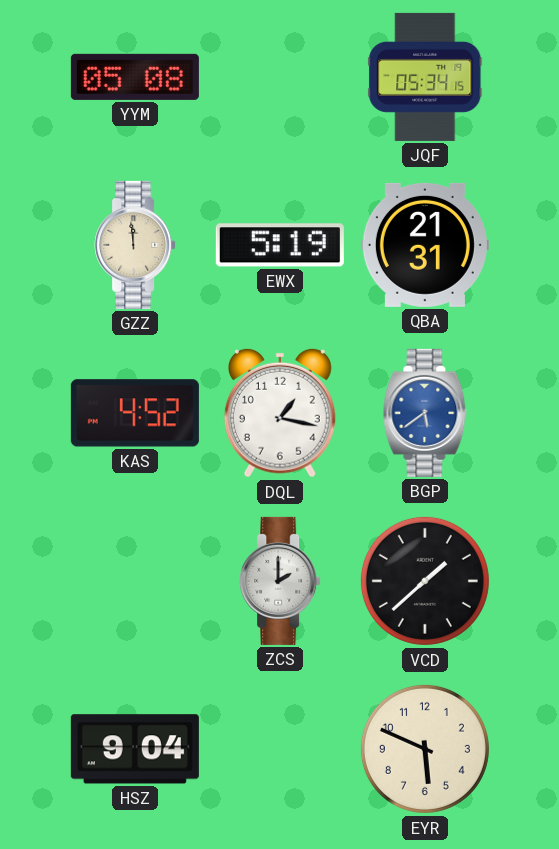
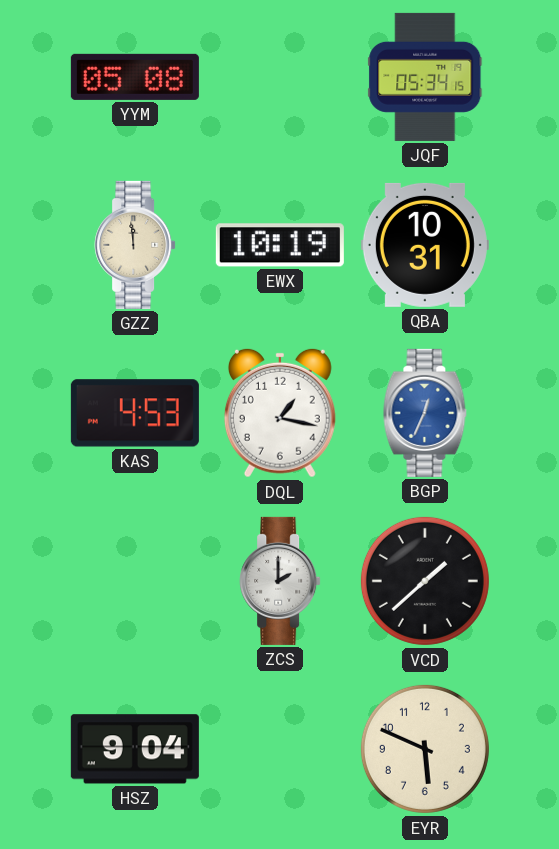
EWX: 5:19 -> 10:19 (280, 245)
QBA: 21:31 -> 10:31 (425, 245)
KAS: 4:52 -> 4:53 (135, 413)
BGP: 5:39 -> 12:34 (425, 413)
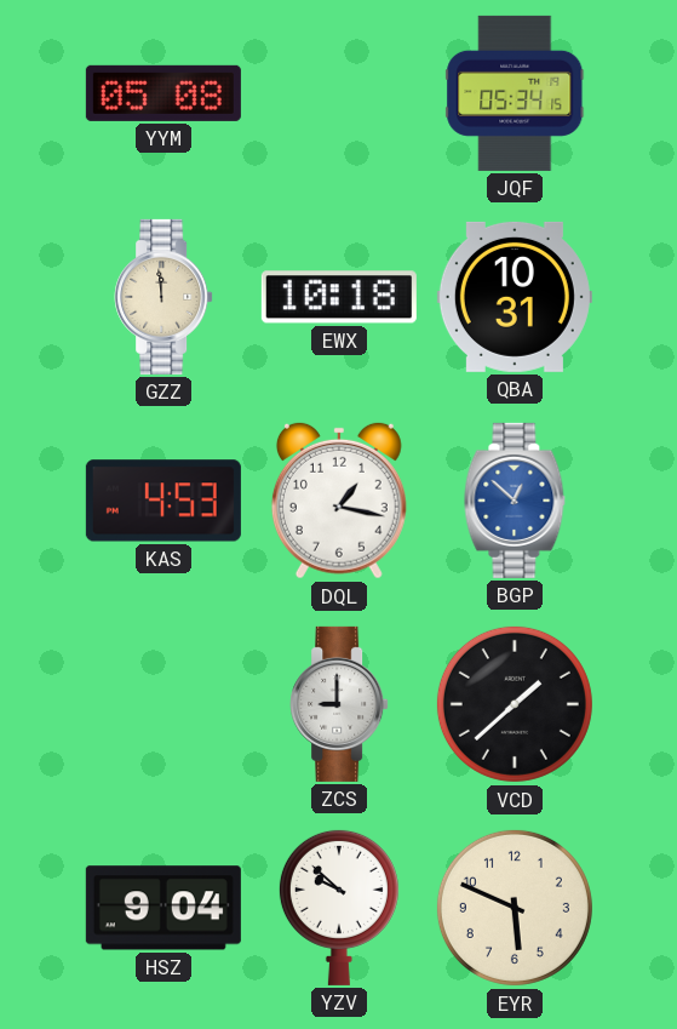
EWX: 10:19 -> 10:18 (339, 297)
BGP: 12:34 -> 12:52 (515, 501)
ZCS: 2:00 -> 9:00 (339, 704)
YZV: none -> 9:52 (339, 907)
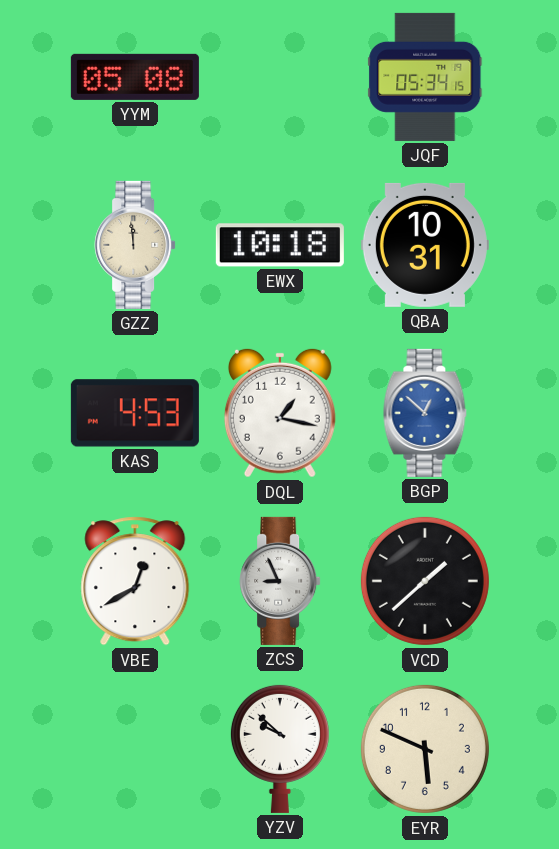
VBE: none -> 12:40 (135, 581)
ZCS: 9:00 -> 8:56 (280, 581)
HSZ: 9:04 -> none (163, 908)
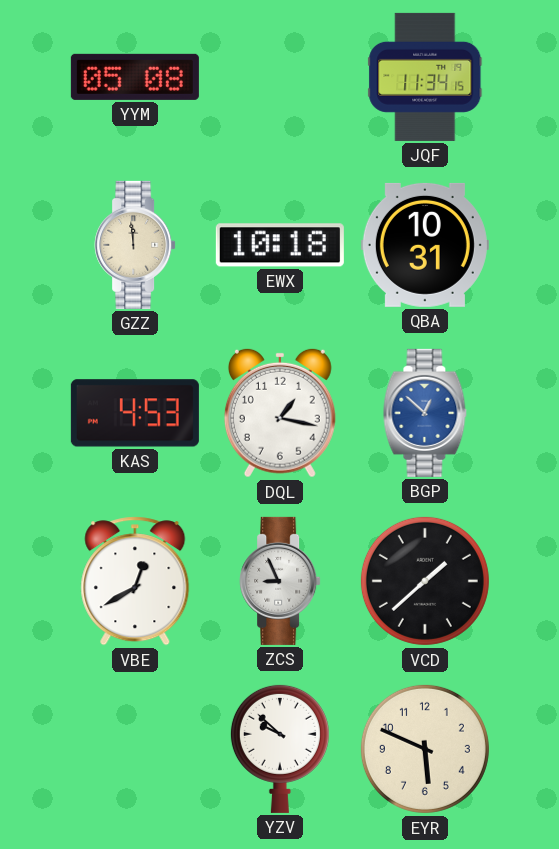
JQF: 05:34 -> 11:34 (425, 77)
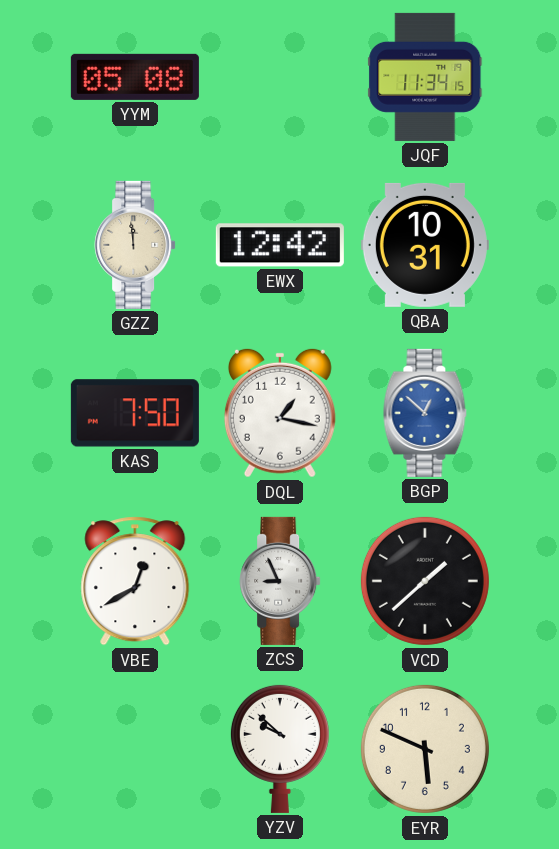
EWX: 10:18 -> 12:42 (280, 245)
KAS: 4:53 -> 7:50 (135, 413)
